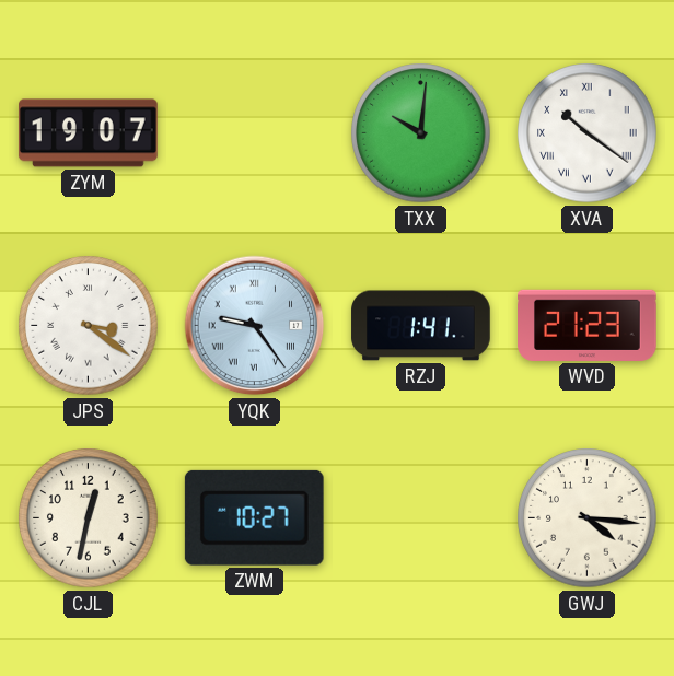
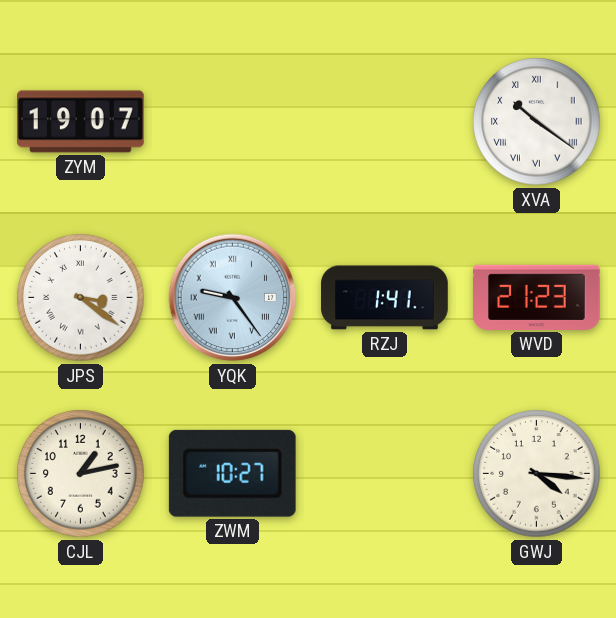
TXX: 10:01 -> none (421, 133)
CJL: 12:32 -> 1:13 (81, 474)
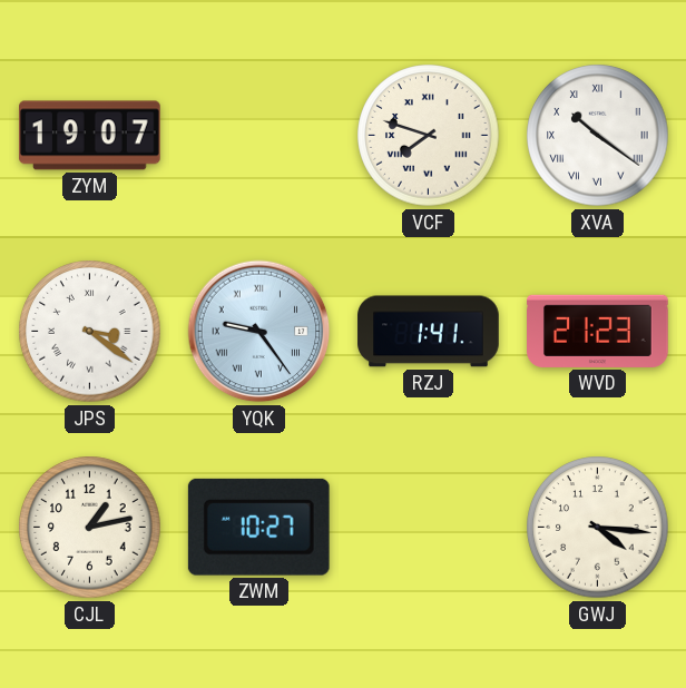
VCF: none -> 7:48 (429, 136)
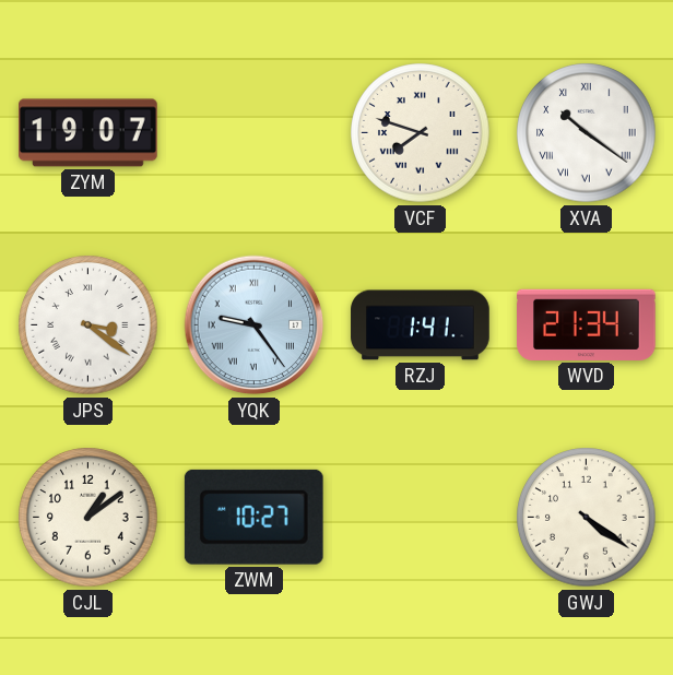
WVD: 21:23 -> 21:34 (587, 324)
CJL: 1:13 -> 1:09 (88, 518)
GWJ: 4:16 -> 4:21 (587, 518)
